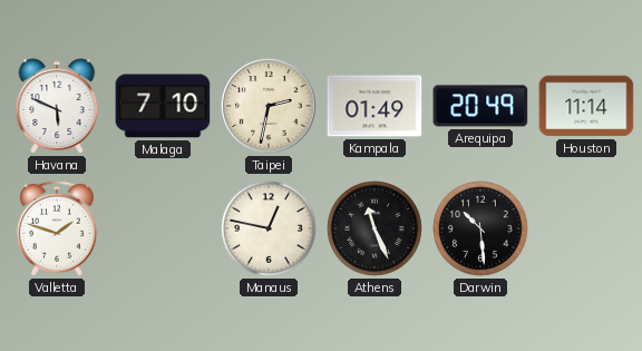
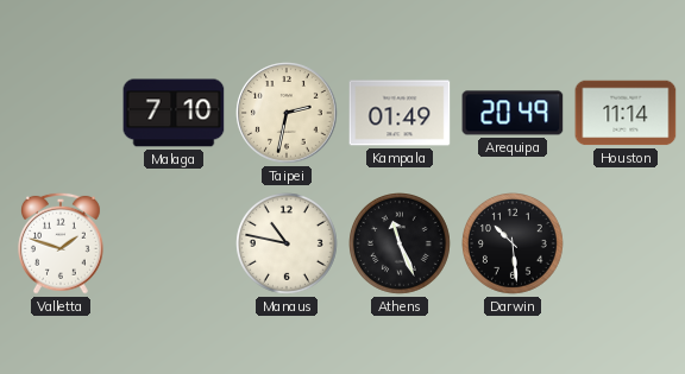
Havana: 5:49 -> none (57, 106)
Manaus: 12:47 -> 10:47 (288, 245)
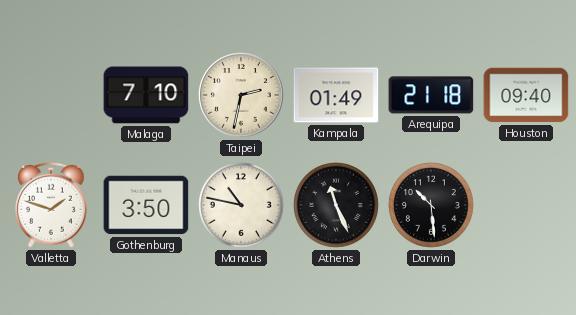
Arequipa: 20:49 -> 21:18 (431, 95)
Houston: 11:14 -> 09:40 (526, 95)
Gothenburg: none -> 3:50 (146, 205)
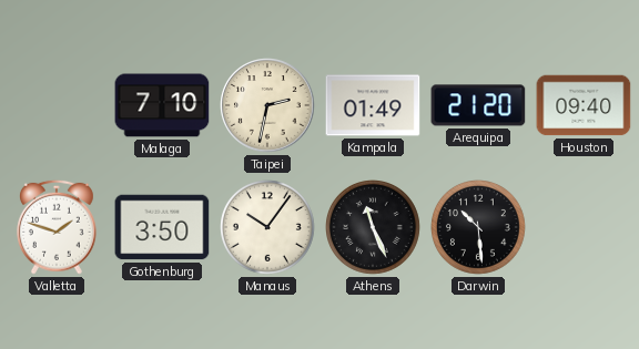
Arequipa: 21:18 -> 21:20 (478, 105)
Manaus: 10:47 -> 10:06 (268, 228)
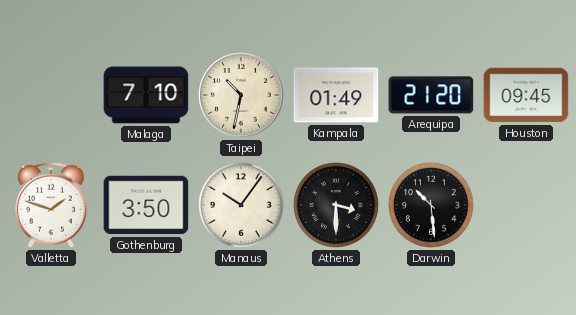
Taipei: 2:32 -> 10:32 (241, 95)
Houston: 09:40 -> 09:45 (526, 95)
Athens: 11:26 -> 3:30 (337, 206)
